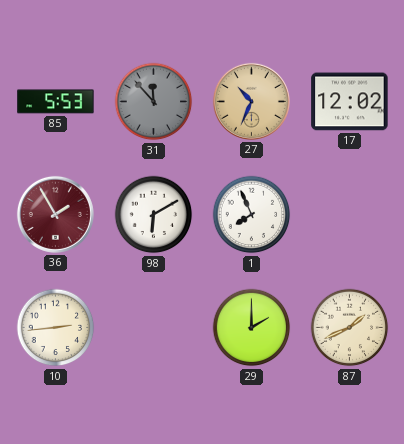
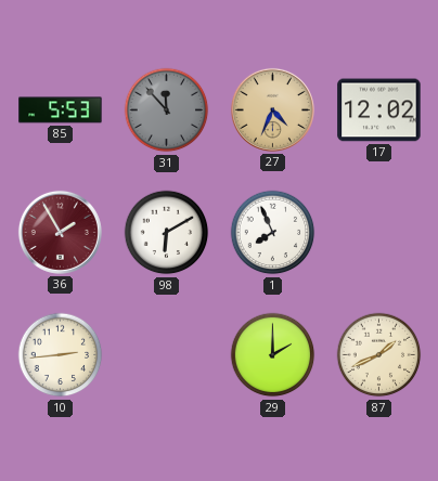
27: 10:34 -> 4:34 (272, 109)
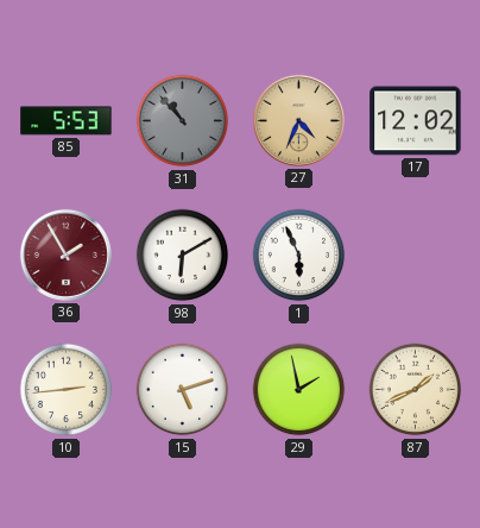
31: 11:53 -> 10:53 (183, 121)
1: 7:56 -> 5:56 (299, 256)
15: none -> 5:12 (183, 390)
29: 2:00 -> 1:58 (299, 390)
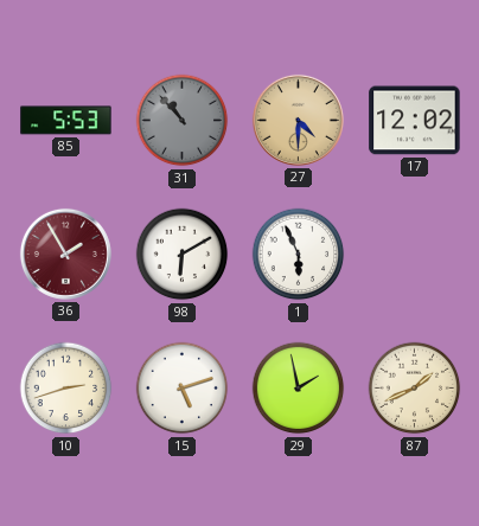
27: 4:34 -> 4:30 (298, 120)
10: 2:44 -> 2:42 (66, 389)
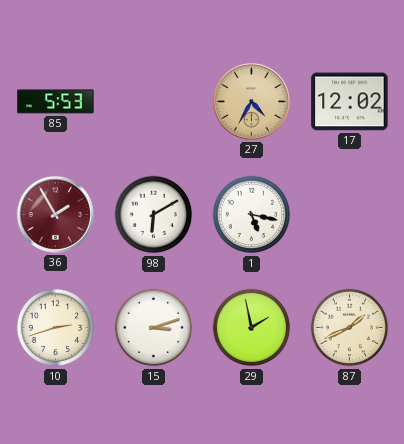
31: 10:53 -> none (183, 121)
27: 4:30 -> 4:35 (251, 101)
1: 5:56 -> 5:17 (252, 215)
15: 5:12 -> 3:12 (154, 328)
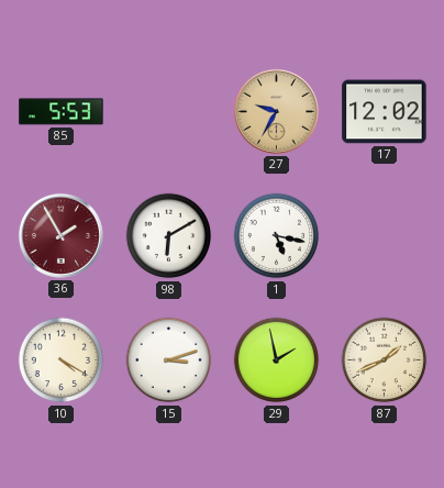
27: 4:35 -> 9:35 (276, 111)
10: 2:42 -> 4:20 (62, 361)
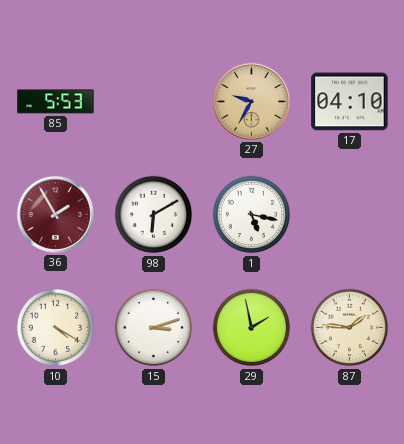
17: 12:02 -> 04:10 (350, 102)
87: 1:41 -> 1:46 (350, 328)
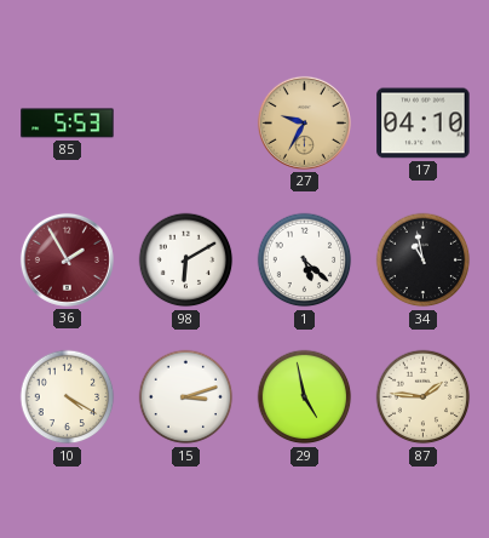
1: 5:17 -> 5:22 (305, 261)
34: none -> 10:58 (424, 261)
29: 1:58 -> 4:58 (305, 397)
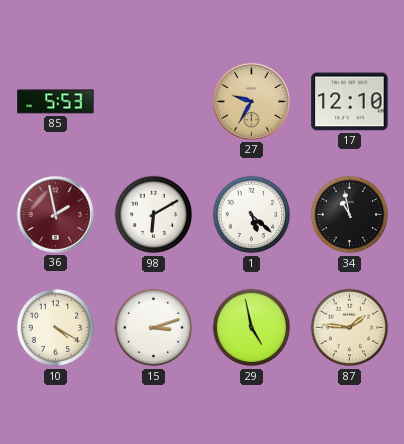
17: 04:10 -> 12:10 (350, 102)
36: 1:55 -> 1:58 (55, 214)
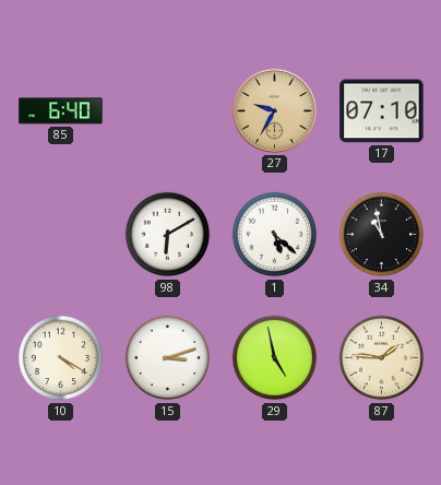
85: 5:53 -> 6:40 (61, 111)
17: 12:10 -> 07:10 (382, 111)
36: 1:58 -> none (55, 214)
